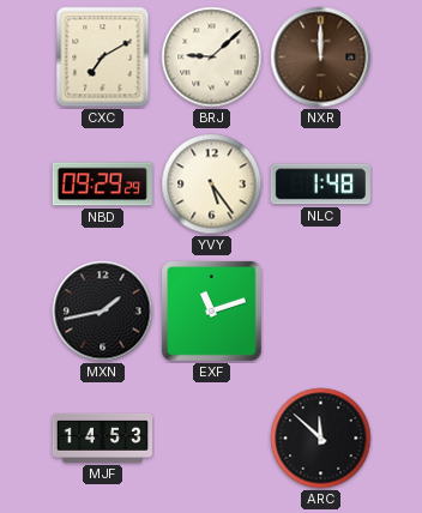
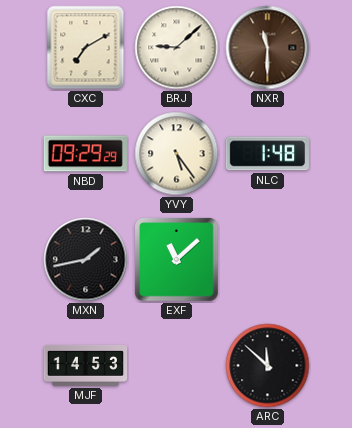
NXR: 12:00 -> 11:30 (268, 48)
EXF: 11:12 -> 11:08 (177, 260)
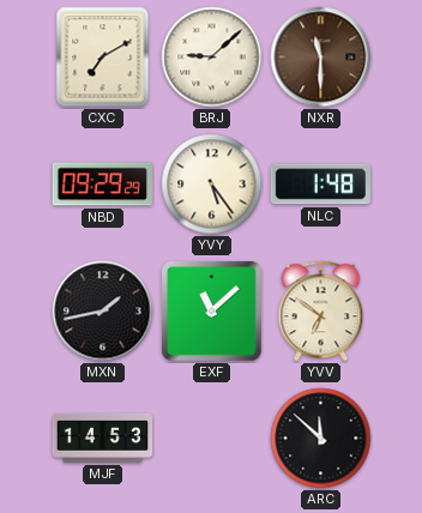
YVV: none -> 6:51 (321, 312)
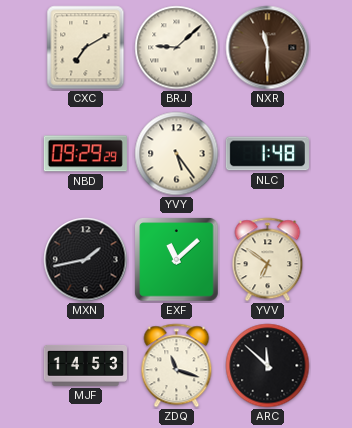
ZDQ: none -> 11:18 (177, 366)
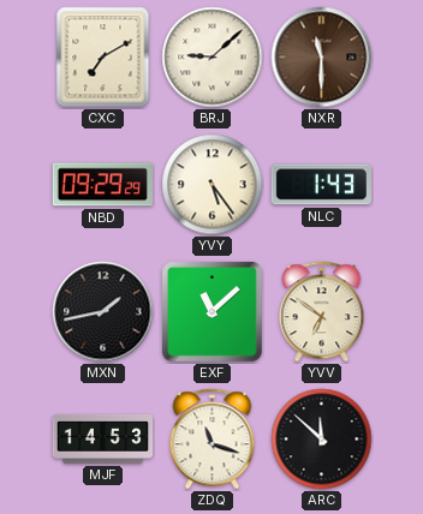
NLC: 1:48 -> 1:43 (321, 185)
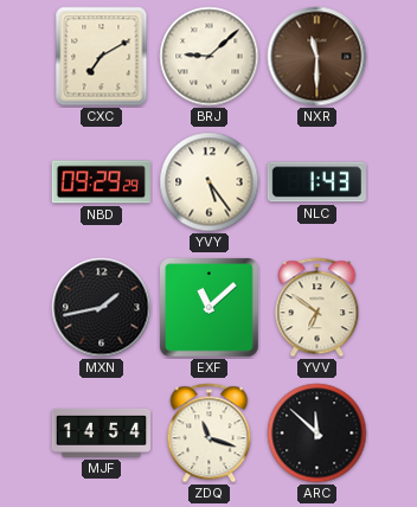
MJF: 14:53 -> 14:54 (101, 432)
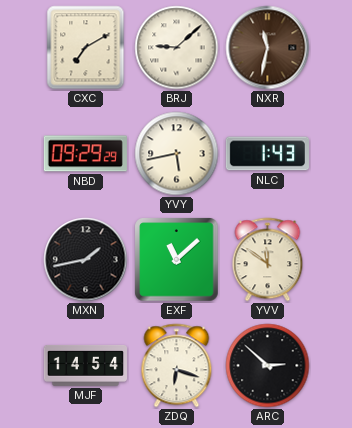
NXR: 11:30 -> 11:32 (268, 48)
YVY: 5:24 -> 5:43 (177, 154)
YVV: 6:51 -> 11:51 (268, 260)
ZDQ: 11:18 -> 6:18 (177, 366)
ARC: 11:52 -> 2:52 (268, 366)
